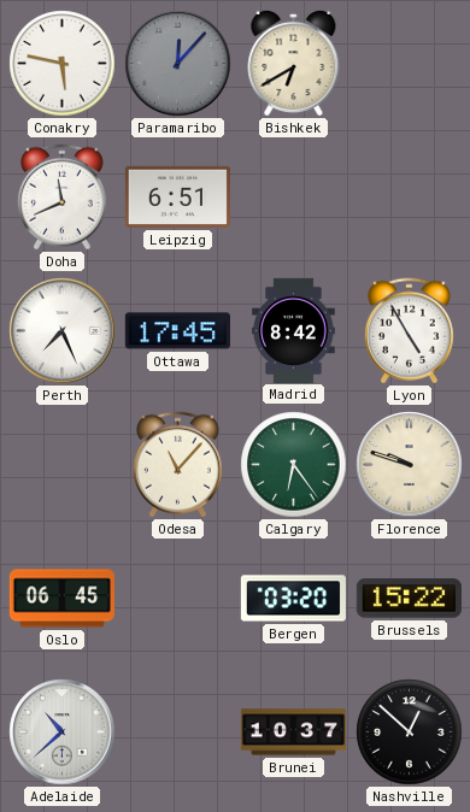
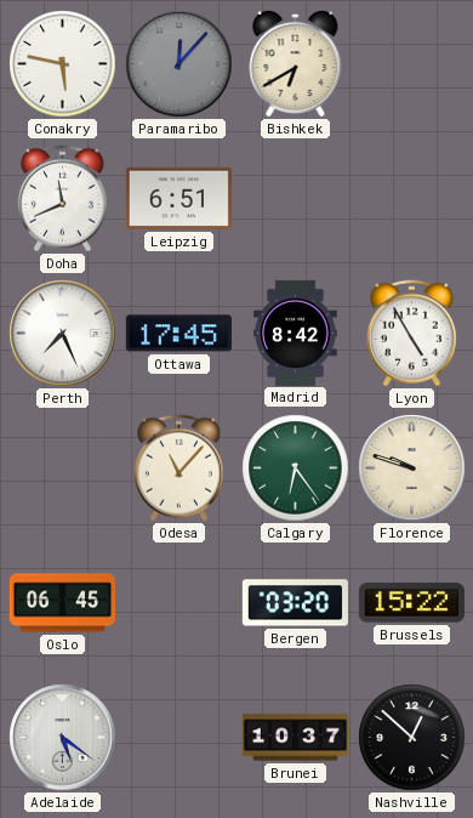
Adelaide: 10:38 -> 5:21 (63, 738)
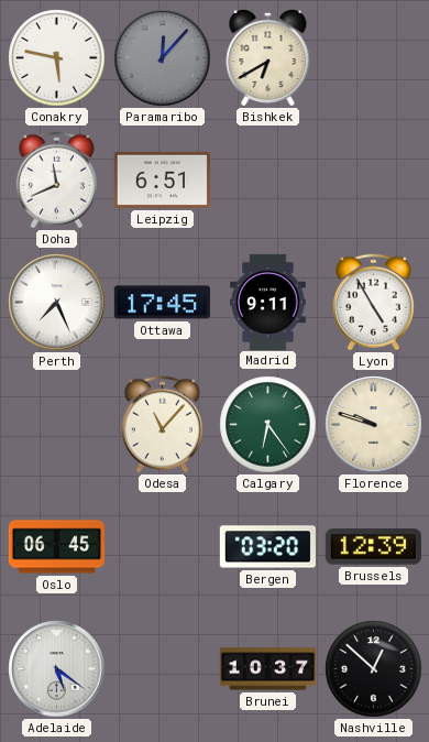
Madrid: 8:42 -> 9:11 (268, 302)
Brussels: 15:22 -> 12:39 (373, 547)
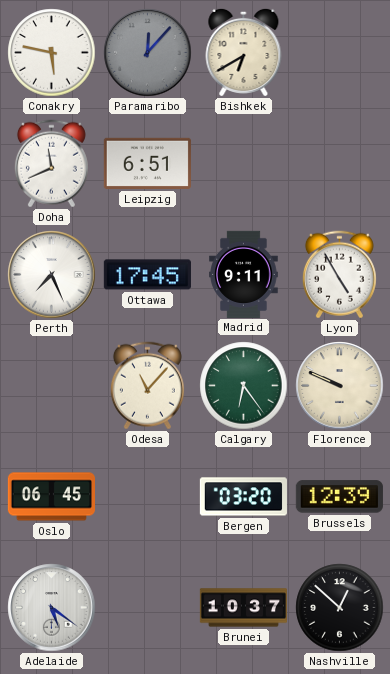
Florence: 9:48 -> 9:49 (340, 386)
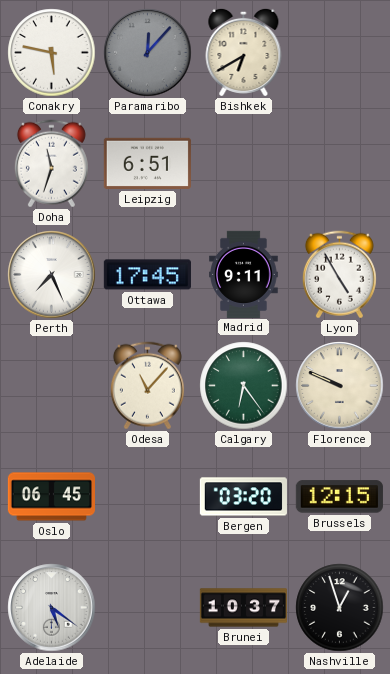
Doha: 11:41 -> 11:33 (51, 164)
Brussels: 12:39 -> 12:15 (339, 497)
Nashville: 12:52 -> 12:57 (340, 608)
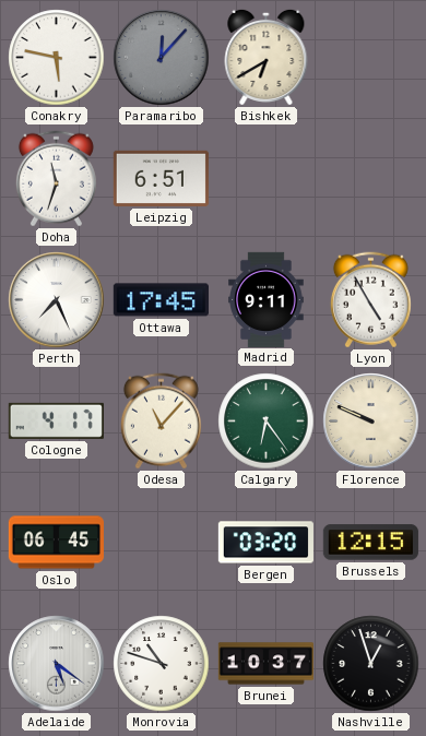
Cologne: none -> 4:17 (56, 420)
Monrovia: none -> 10:48 (162, 664)
